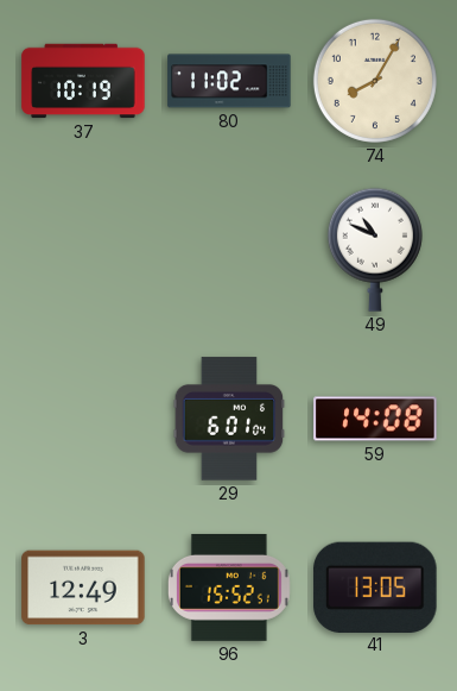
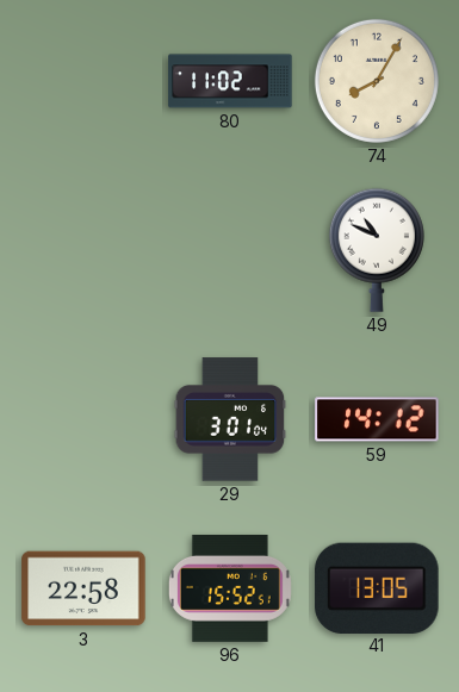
37: 10:19 -> none (83, 81)
29: 6:01 -> 3:01 (230, 419)
59: 14:08 -> 14:12 (377, 419)
3: 12:49 -> 22:58 (83, 588)
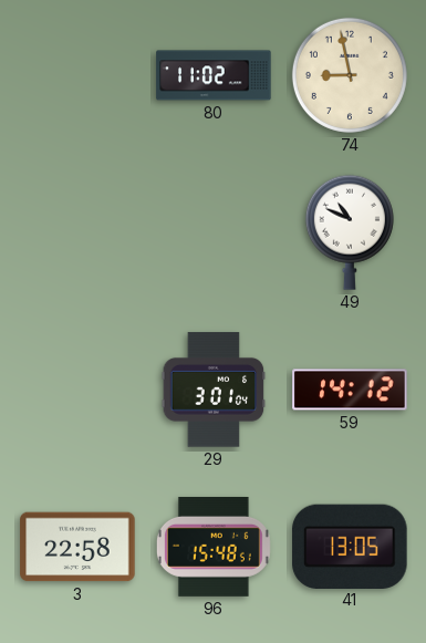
74: 8:05 -> 8:58 (350, 75)
96: 15:52 -> 15:48 (214, 547)
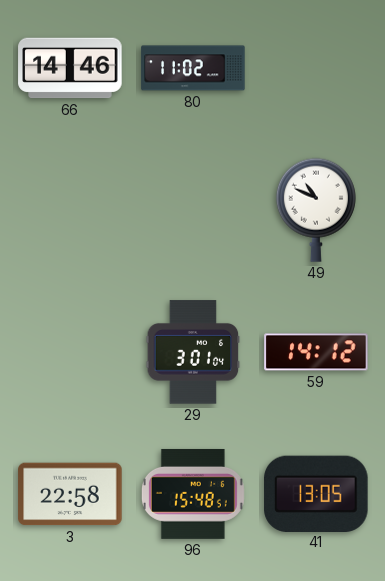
66: none -> 14:46 (70, 68)
74: 8:58 -> none (350, 75)
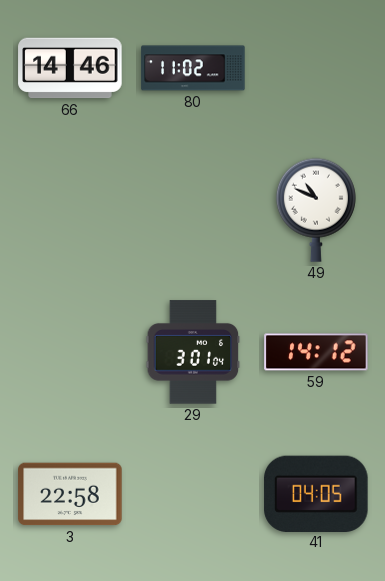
96: 15:48 -> none (193, 494)
41: 13:05 -> 04:05 (316, 493)
